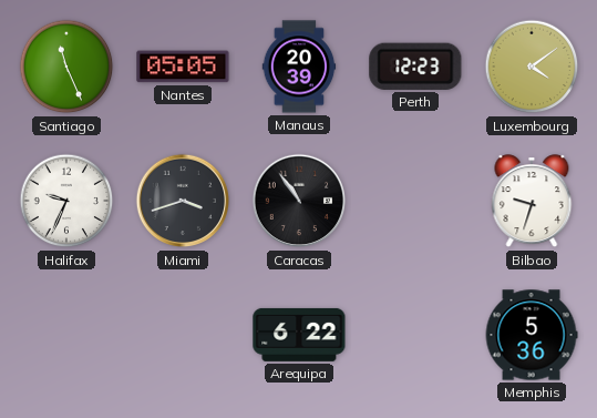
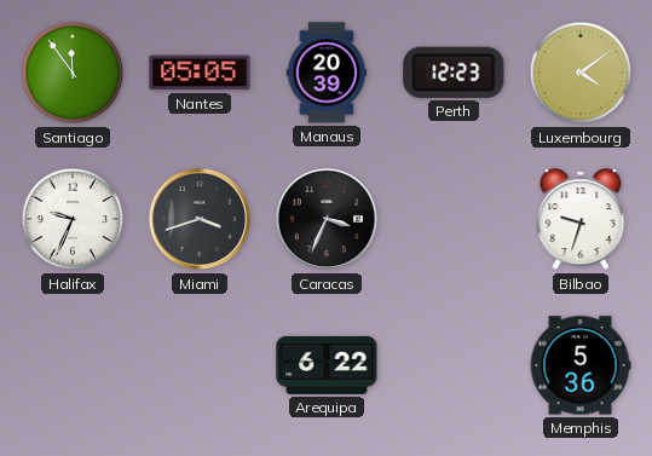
Santiago: 11:26 -> 11:54 (73, 73)
Caracas: 10:54 -> 3:34 (325, 219)
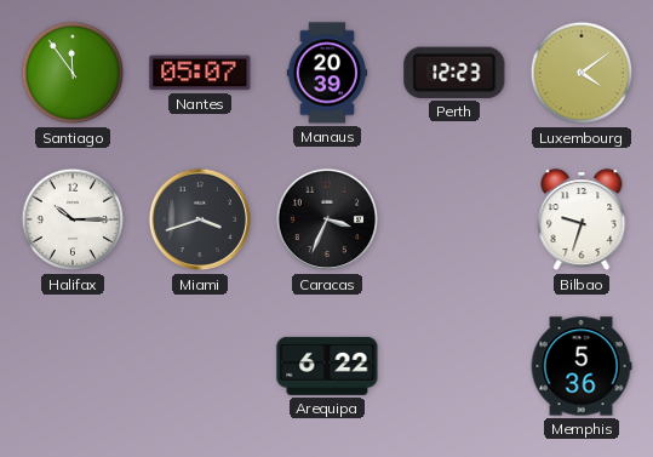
Nantes: 05:05 -> 05:07 (200, 73)
Halifax: 9:34 -> 10:15 (73, 219)
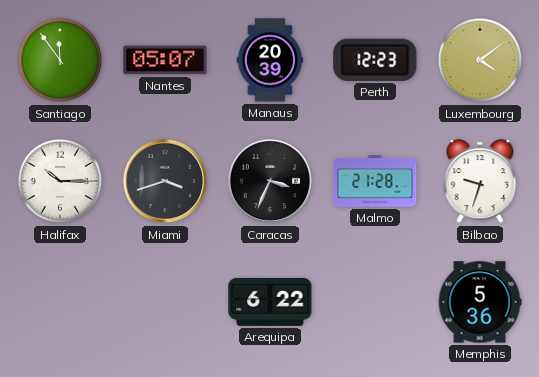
Malmo: none -> 21:28 (375, 181)
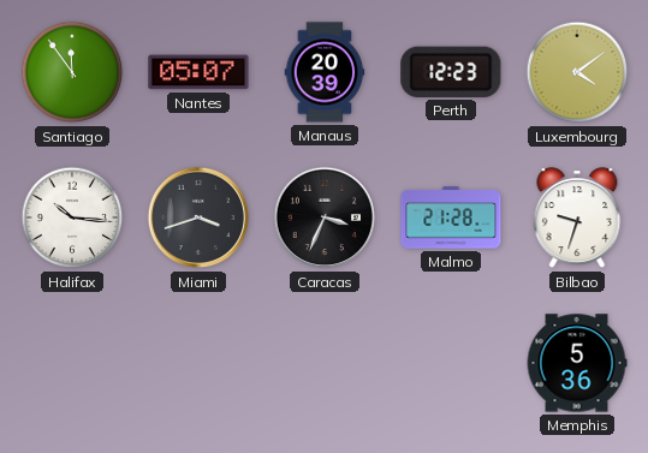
Halifax: 10:15 -> 10:16 (72, 217)
Arequipa: 6:22 -> none (270, 302)
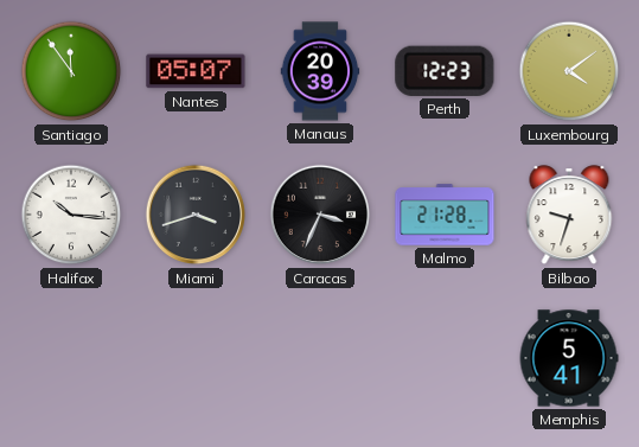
Memphis: 5:36 -> 5:41 (569, 358)
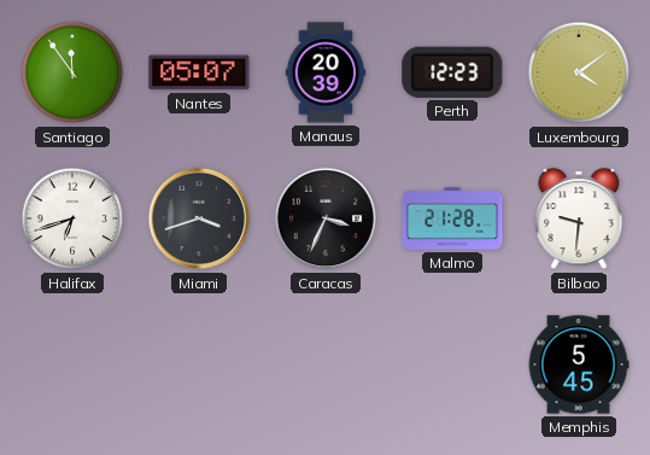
Halifax: 10:16 -> 6:42 (72, 218)
Bilbao: 9:33 -> 9:31 (579, 220)
Memphis: 5:41 -> 5:45 (579, 364)
